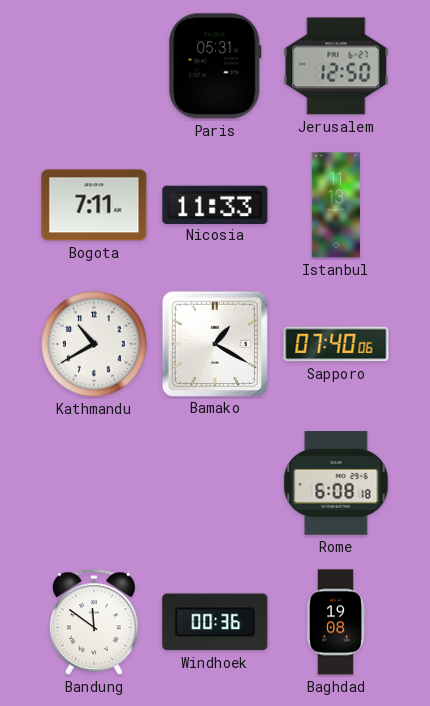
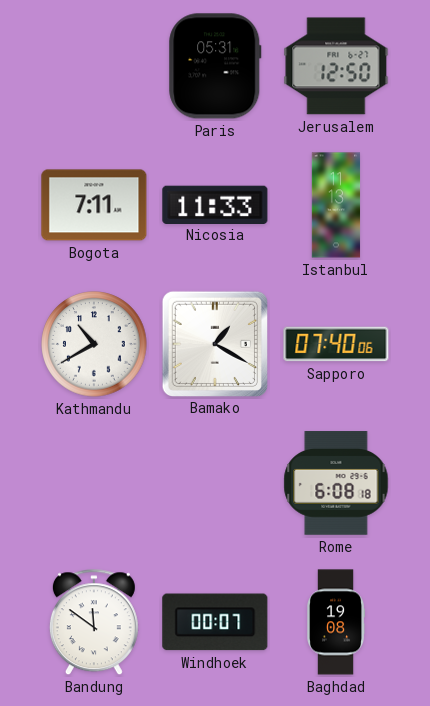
Windhoek: 00:36 -> 00:07 (215, 622)
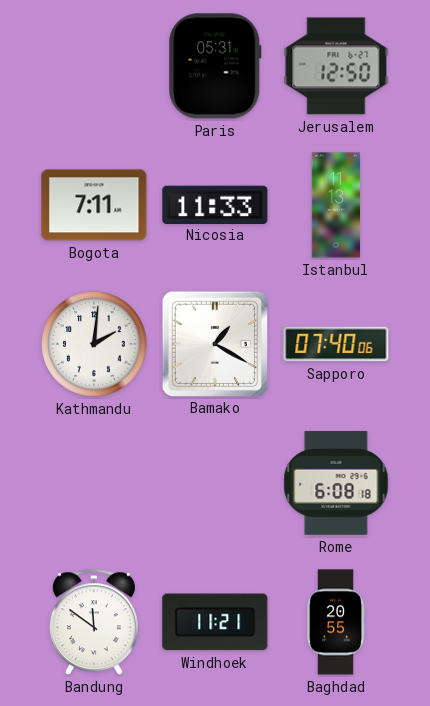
Kathmandu: 10:40 -> 2:01 (94, 344)
Windhoek: 00:07 -> 11:21 (215, 622)
Baghdad: 19:08 -> 20:55 (337, 622)
